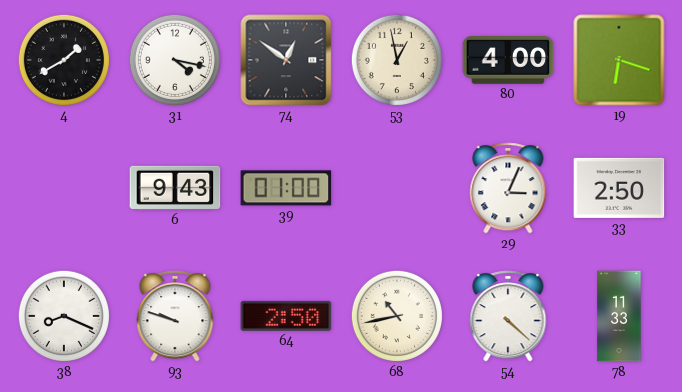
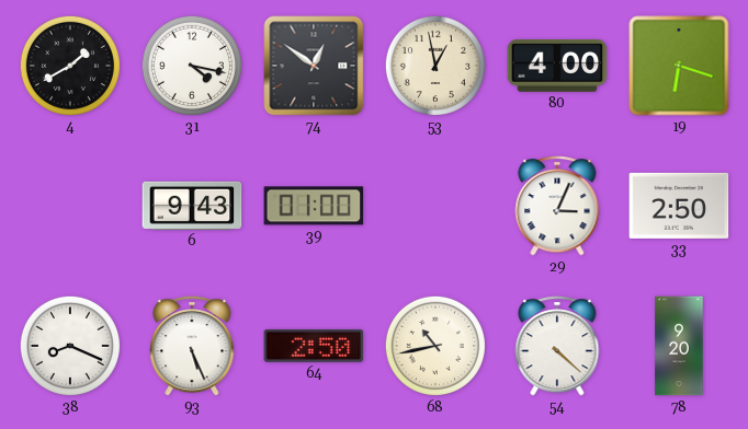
93: 9:48 -> 5:26 (192, 346)
78: 11:33 -> 9:20 (679, 346)
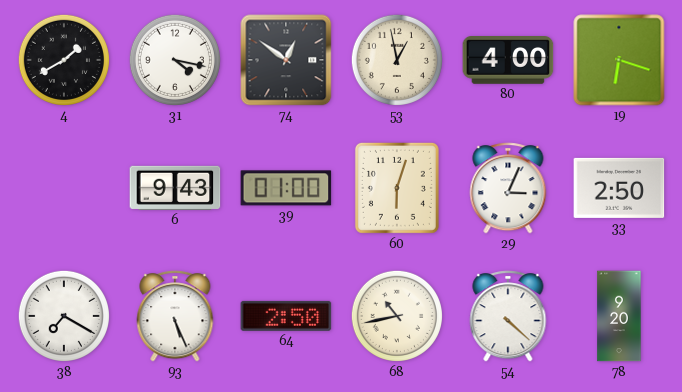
60: none -> 6:03 (397, 188)
38: 8:19 -> 7:20 (64, 316)
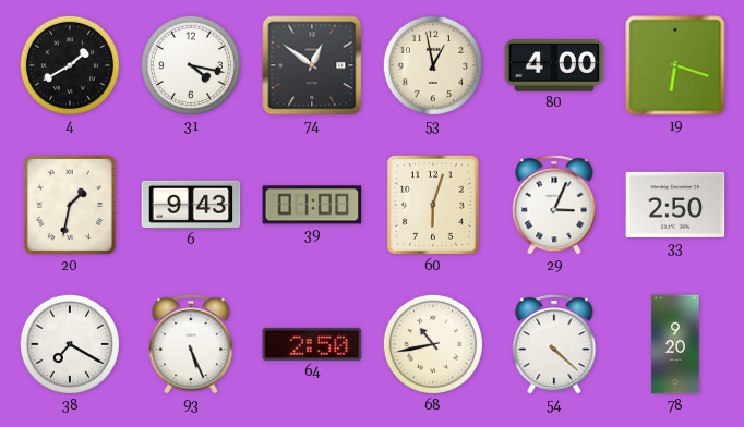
20: none -> 1:32 (70, 205)
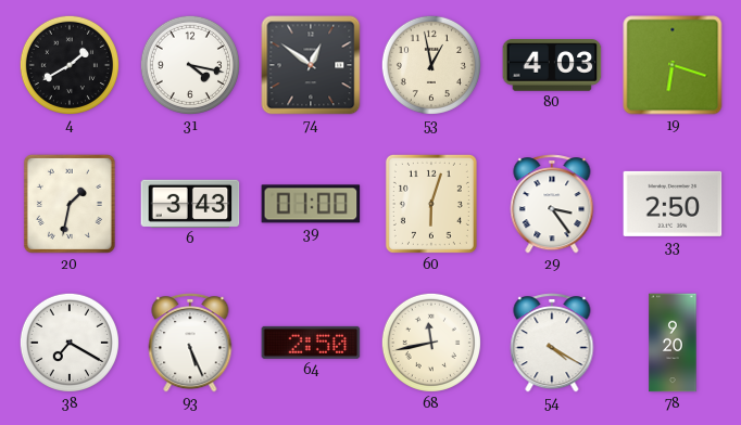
80: 4:00 -> 4:03 (552, 65)
6: 9:43 -> 3:43 (190, 204)
29: 3:04 -> 3:24 (552, 204)
68: 10:43 -> 11:43 (431, 343)
54: 4:22 -> 4:20 (552, 343)
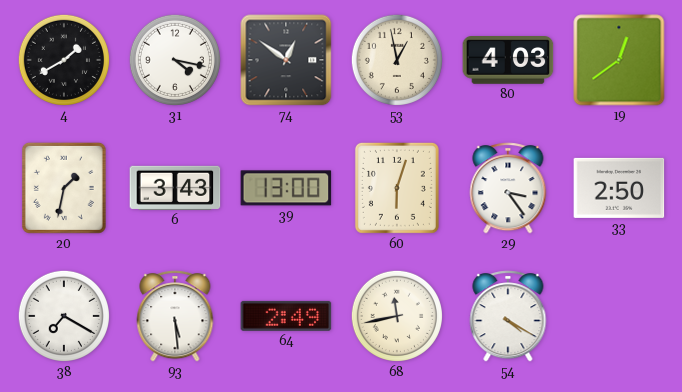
19: 6:18 -> 12:39 (619, 60)
39: 01:00 -> 13:00 (286, 188)
93: 5:26 -> 5:29 (175, 316)
64: 2:50 -> 2:49 (286, 316)
78: 9:20 -> none (673, 343)
